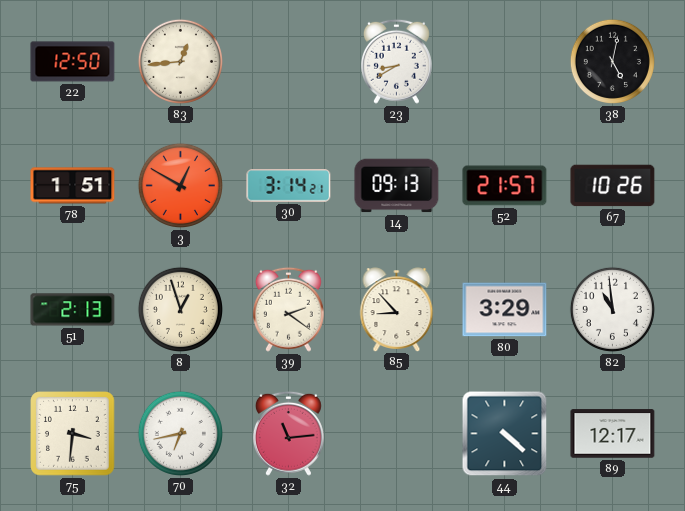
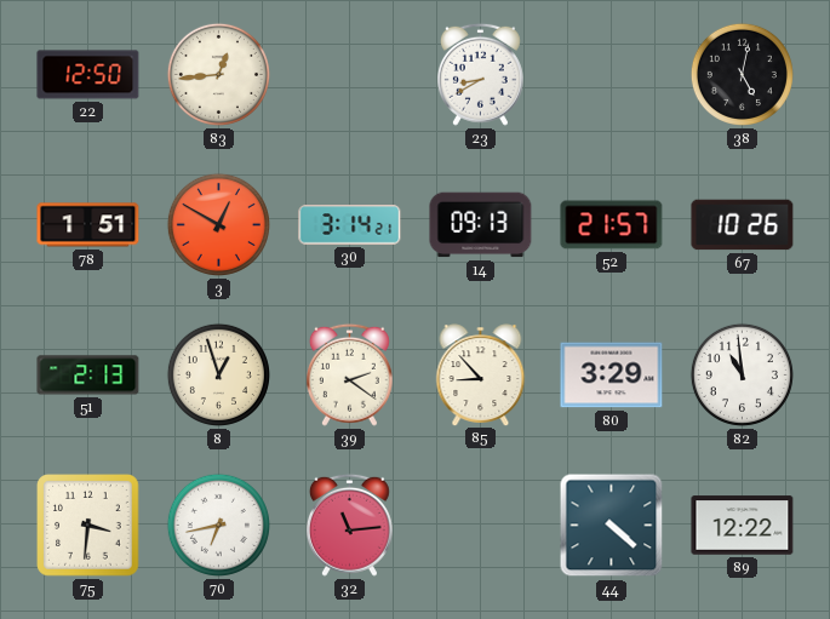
89: 12:17 -> 12:22 (743, 526)
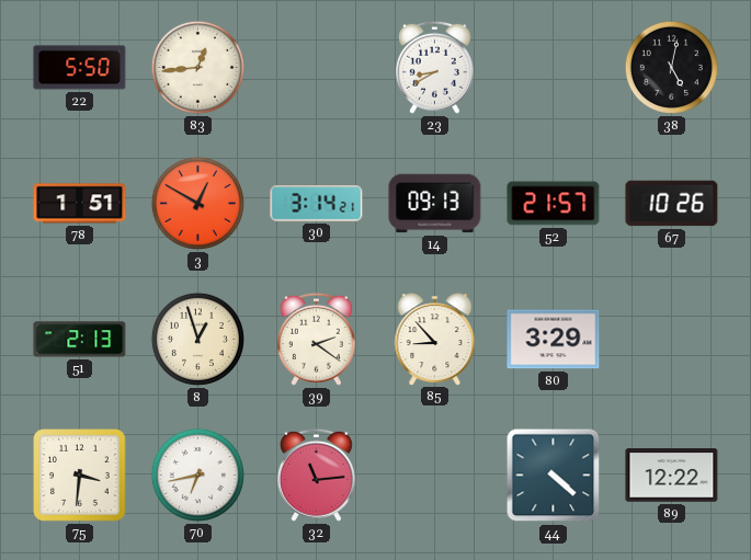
22: 12:50 -> 5:50 (80, 68)
82: 10:59 -> none (742, 374)
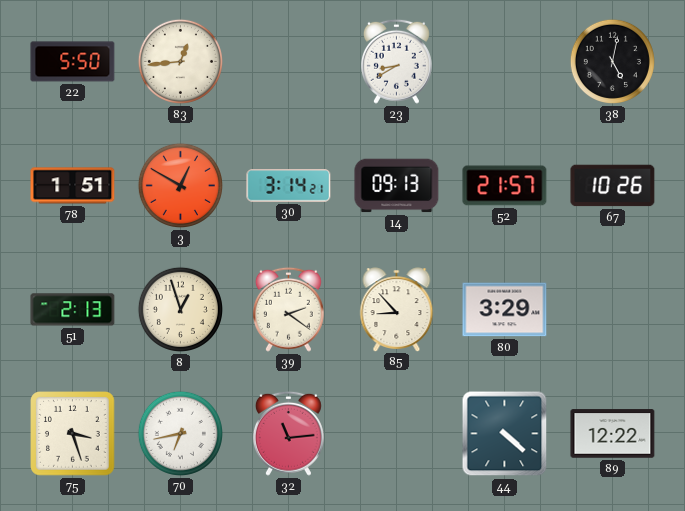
75: 3:31 -> 3:27 (73, 434)
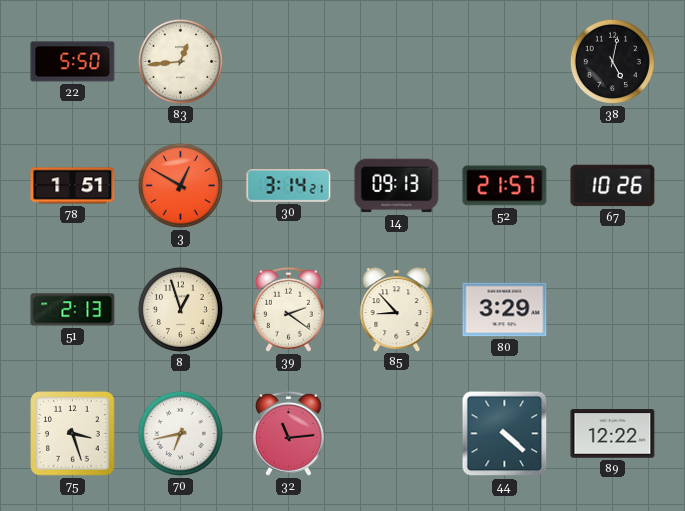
23: 8:40 -> none (396, 61)
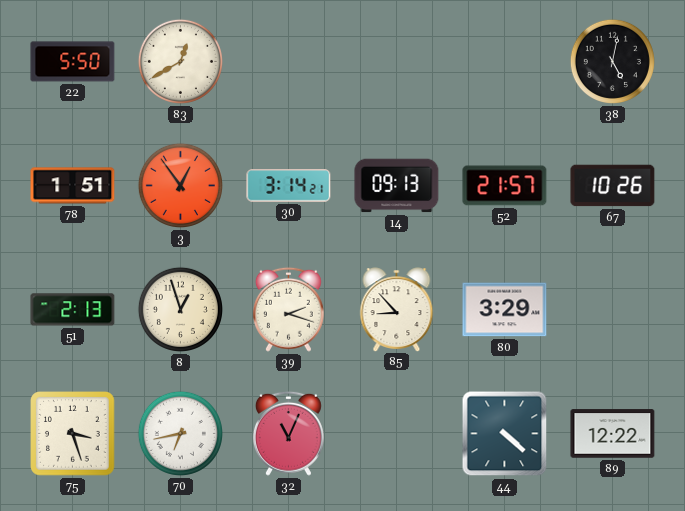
83: 12:44 -> 12:40 (180, 61)
3: 12:50 -> 12:54 (180, 185)
39: 2:21 -> 2:18 (288, 309)
32: 11:14 -> 11:04 (288, 433)
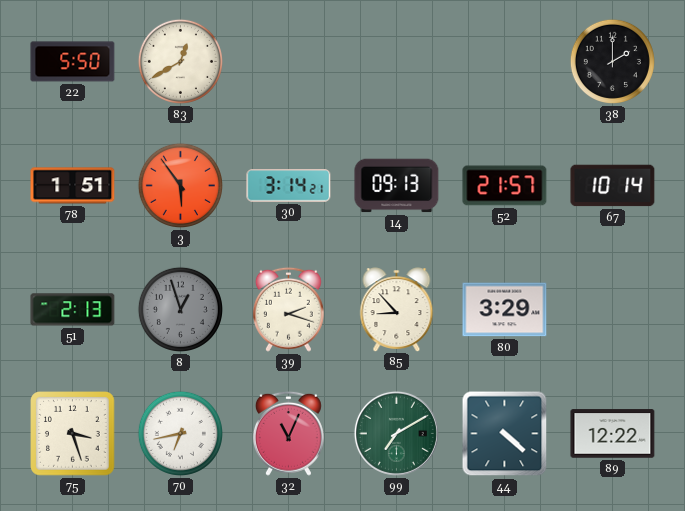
38: 5:02 -> 2:00 (612, 61)
3: 12:54 -> 5:54 (180, 185)
67: 10:26 -> 10:14 (613, 186)
8 dial: cream -> grey (180, 309)
99: none -> 7:10 (396, 433)
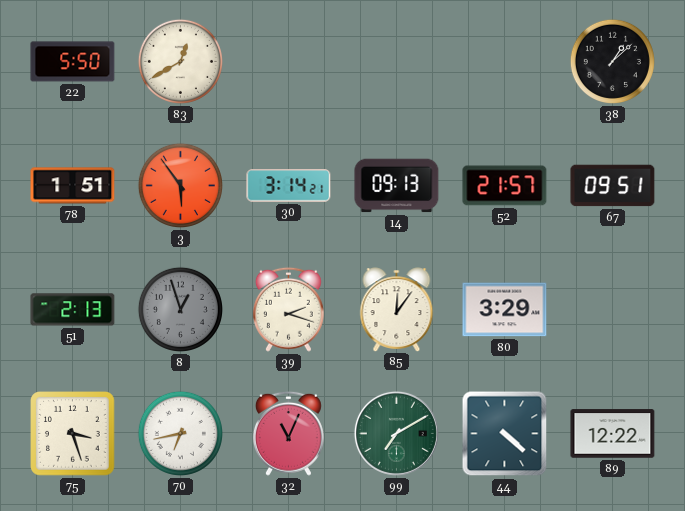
38: 2:00 -> 1:08 (612, 61)
67: 10:14 -> 09:51 (613, 186)
85: 8:53 -> 12:06 (397, 309)
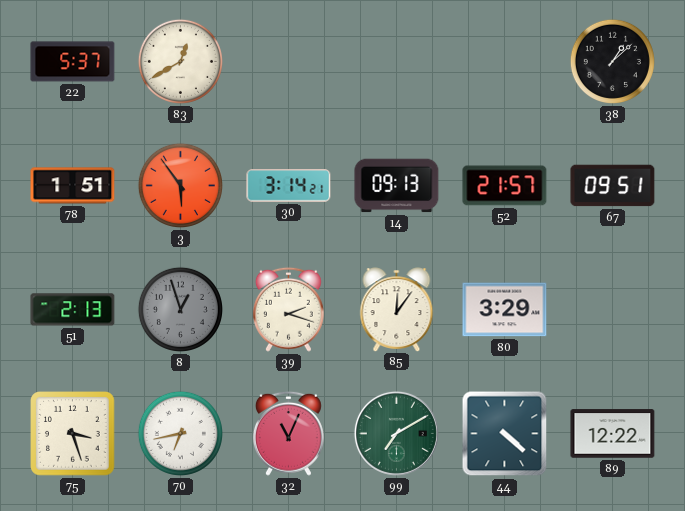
22: 5:50 -> 5:37 (73, 62)
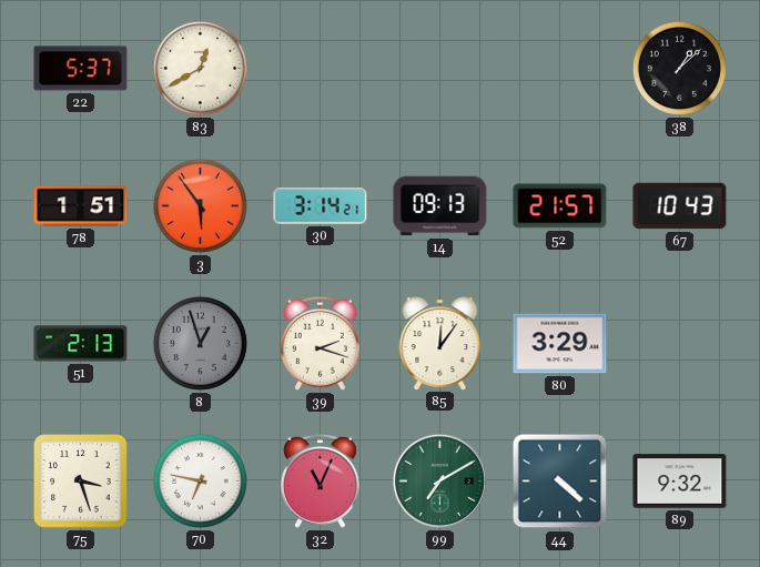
67: 09:51 -> 10:43 (680, 206)
70: 6:43 -> 6:47 (200, 480)
89: 12:22 -> 9:32 (680, 482)
